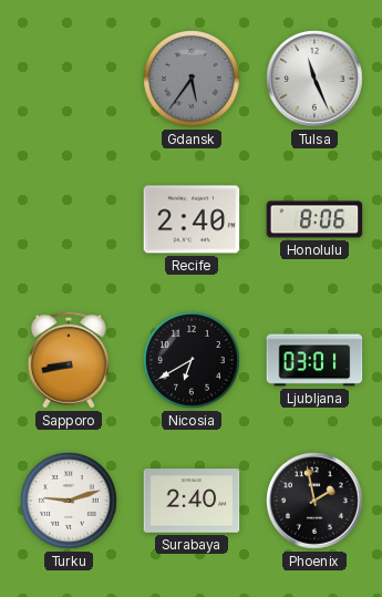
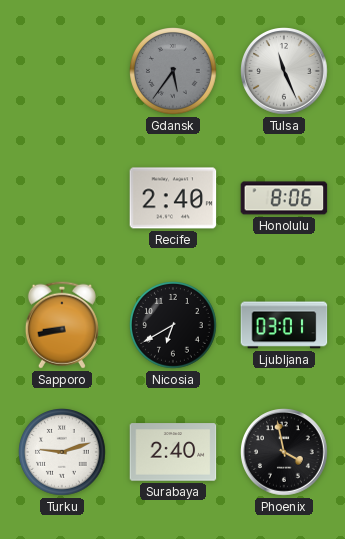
Phoenix: 1:58 -> 3:58 (284, 452)
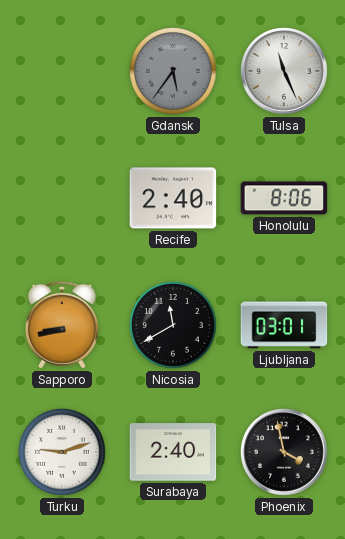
Nicosia: 6:40 -> 11:40 (174, 326)
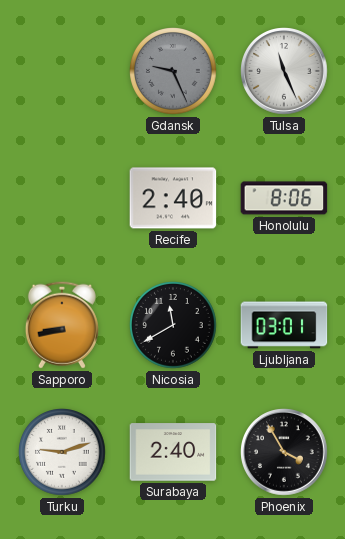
Gdansk: 5:36 -> 9:26 (174, 72)
Phoenix: 3:58 -> 3:55 (284, 452)
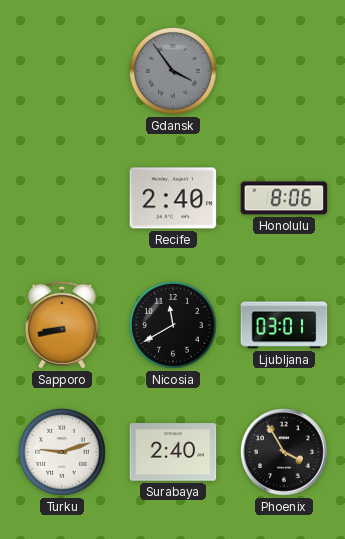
Gdansk: 9:26 -> 3:54 (174, 72)
Tulsa: 11:26 -> none (284, 71)
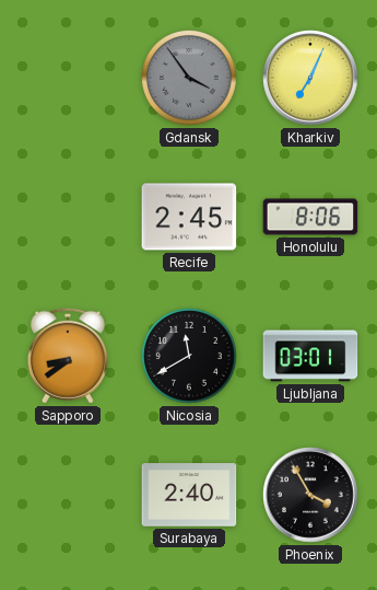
Kharkiv: none -> 7:04 (310, 78)
Recife: 2:40 -> 2:45 (189, 217)
Sapporo: 8:43 -> 8:39 (68, 356)
Turku: 9:12 -> none (63, 453)
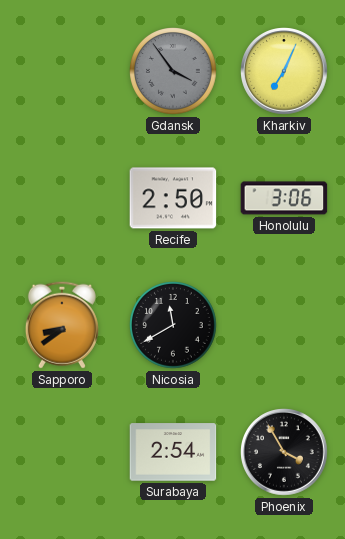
Recife: 2:45 -> 2:50 (173, 198)
Honolulu: 8:06 -> 3:06 (284, 198)
Ljubljana: 03:01 -> none (310, 356)
Surabaya: 2:40 -> 2:54 (173, 452)
